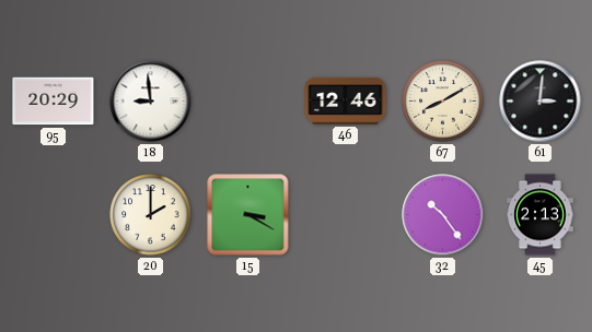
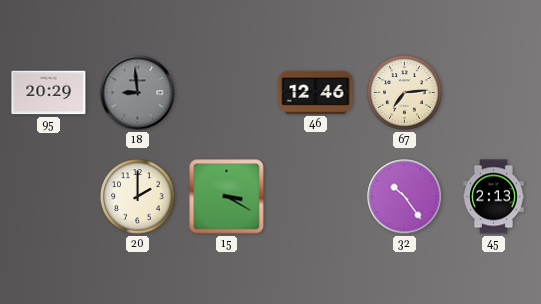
18 dial: white -> grey (138, 93)
67: 8:10 -> 7:14 (405, 93)
61: 3:01 -> none (541, 102)
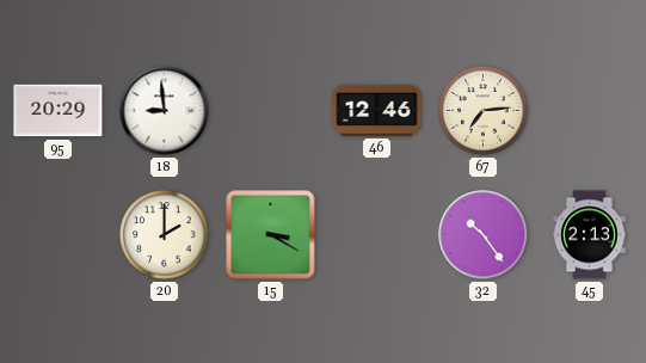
18 dial: grey -> white (165, 111)
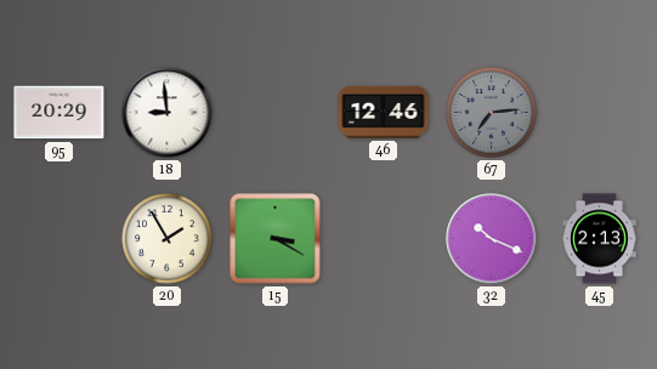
67 dial: cream -> grey (492, 113)
20: 2:00 -> 1:55 (168, 239)
32: 10:24 -> 10:19 (492, 239)
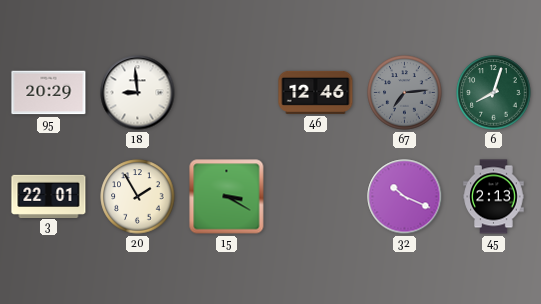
6: none -> 8:03 (494, 93)
3: none -> 22:01 (49, 196)
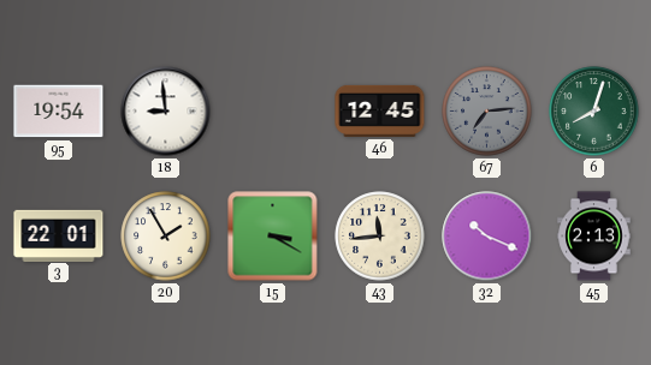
95: 20:29 -> 19:54 (59, 112)
46: 12:46 -> 12:45 (380, 110)
43: none -> 11:44 (380, 237)
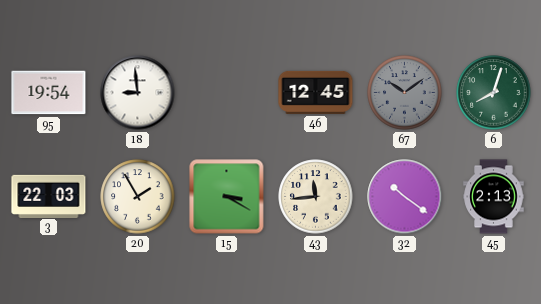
67: 7:14 -> 10:09 (405, 93)
3: 22:01 -> 22:03 (49, 196)
32: 10:19 -> 10:21 (405, 197)
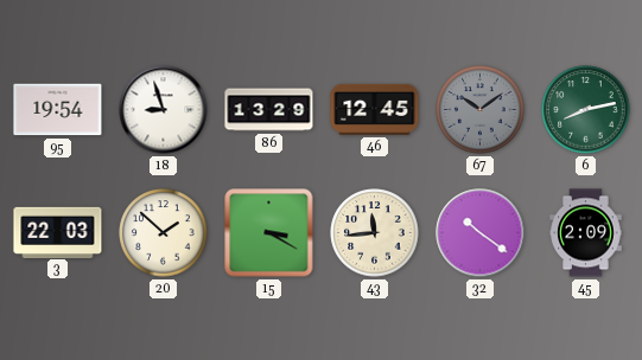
18: 8:59 -> 8:57 (164, 110)
86: none -> 13:29 (269, 110)
6: 8:03 -> 8:13 (586, 110)
20: 1:55 -> 1:52 (164, 233)
45: 2:13 -> 2:09 (586, 233)
